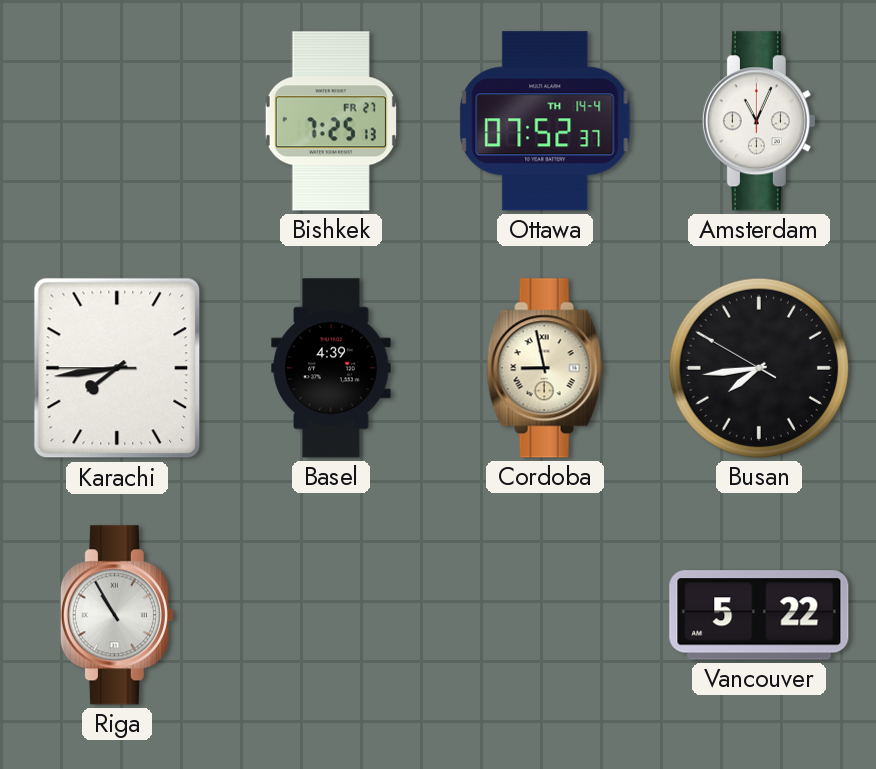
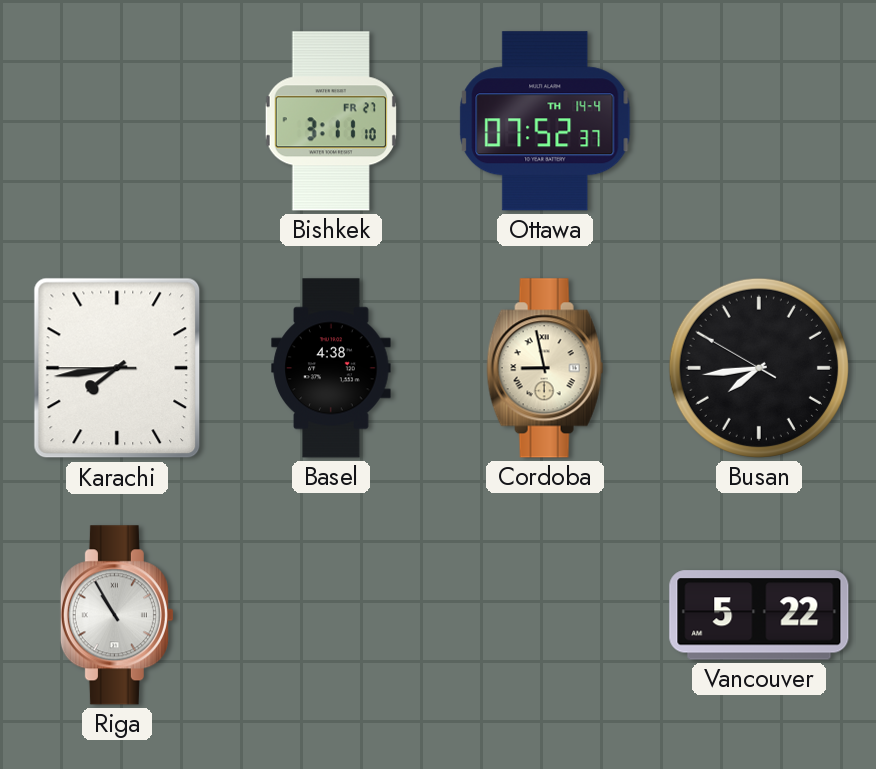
Bishkek: 7:25 -> 3:11 (331, 121)
Amsterdam: 11:04 -> none (759, 121)
Basel: 4:39 -> 4:38 (331, 368)
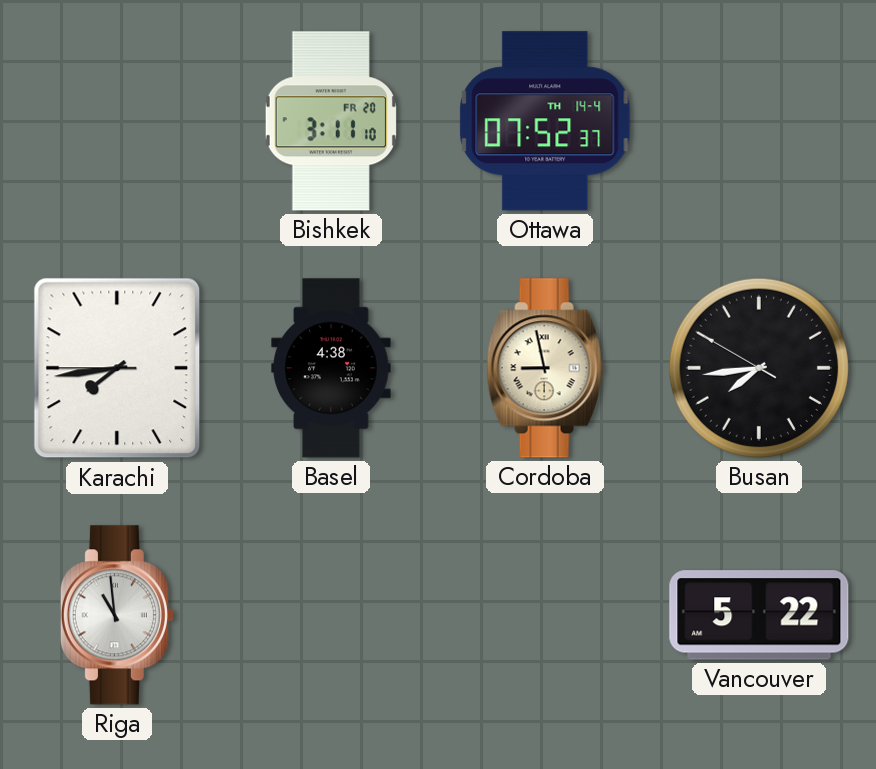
Bishkek date: FR 27 -> FR 20 (331, 121)
Riga: 10:55 -> 10:59 (117, 615)
